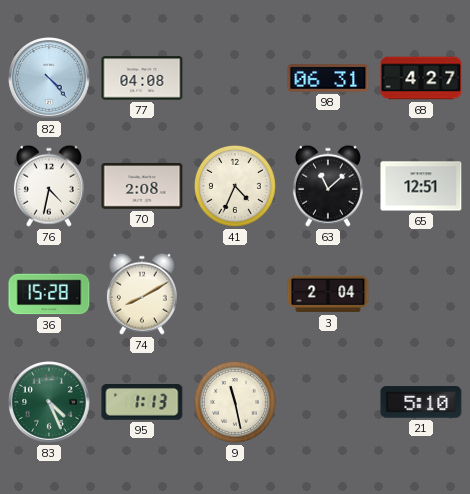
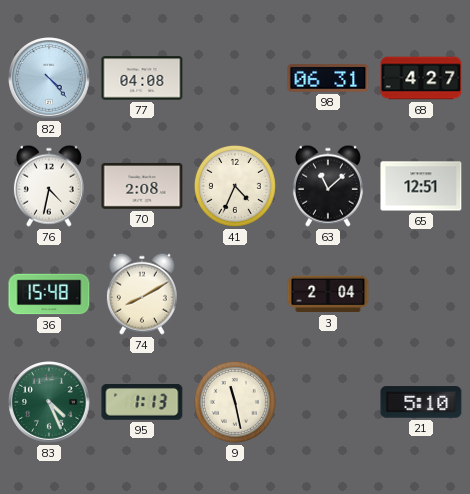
36: 15:28 -> 15:48 (49, 294)
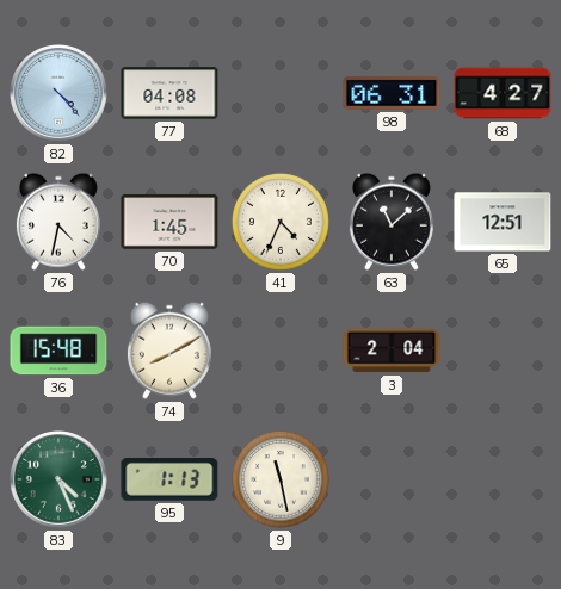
70: 2:08 -> 1:45 (169, 222)
21: 5:10 -> none (421, 402)
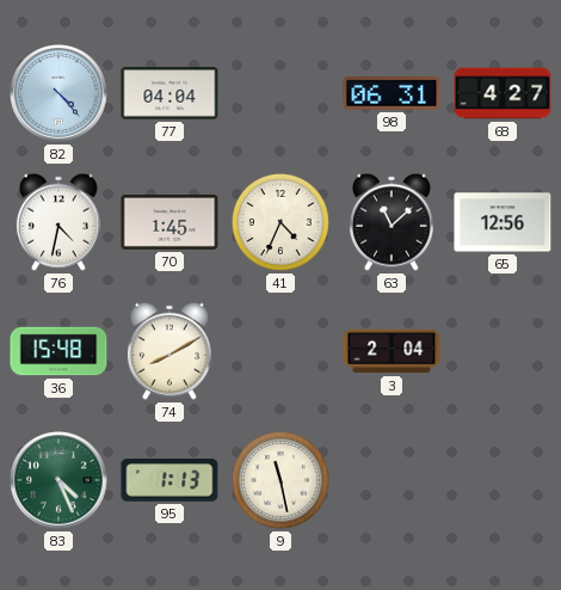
77: 04:08 -> 04:04 (169, 93)
65: 12:51 -> 12:56 (503, 222)
